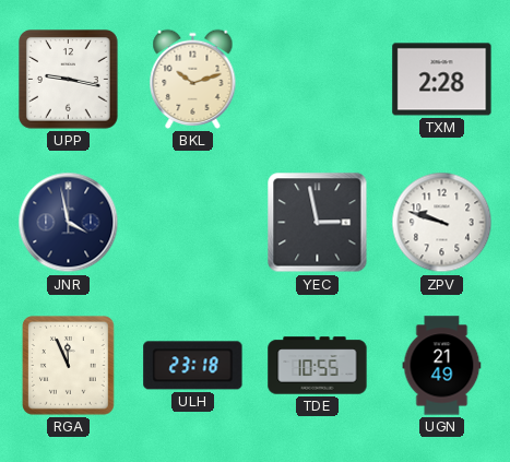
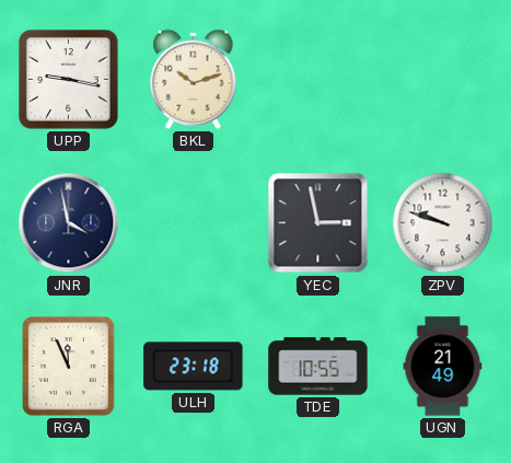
TXM: 2:28 -> none (442, 80)
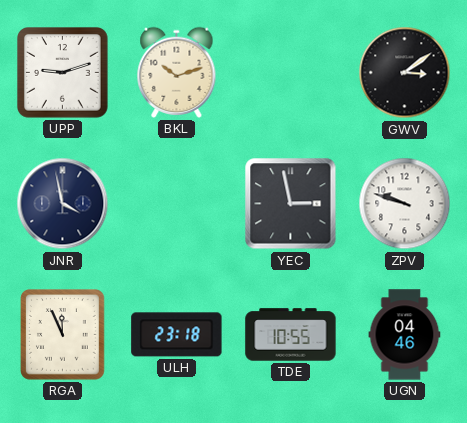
UPP: 9:17 -> 9:12 (63, 73)
GWV: none -> 3:09 (405, 73)
UGN: 21:49 -> 04:46 (405, 335)
